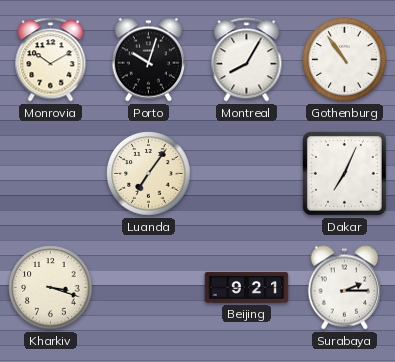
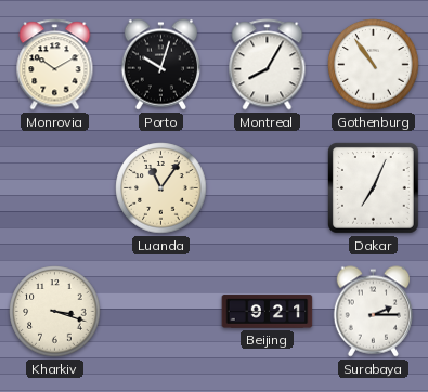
Luanda: 7:06 -> 11:06 (161, 188)
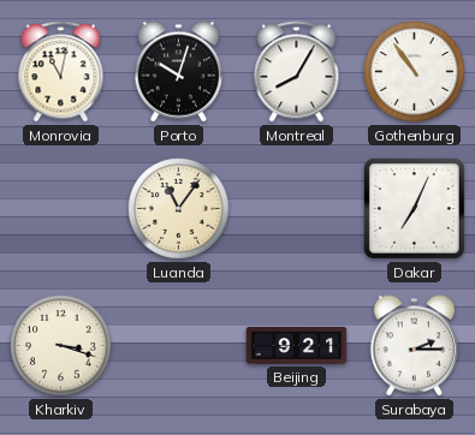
Monrovia: 10:10 -> 11:02 (61, 72)
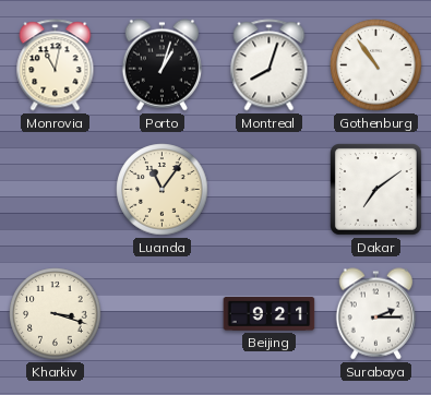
Porto: 10:03 -> 1:03 (161, 65)
Montreal: 8:05 -> 8:03 (270, 65)
Dakar: 7:04 -> 7:09 (376, 190)
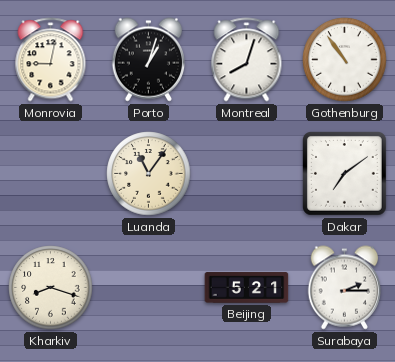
Monrovia: 11:02 -> 9:02 (51, 60)
Kharkiv: 3:18 -> 8:18 (51, 288)
Beijing: 9:21 -> 5:21 (247, 288)
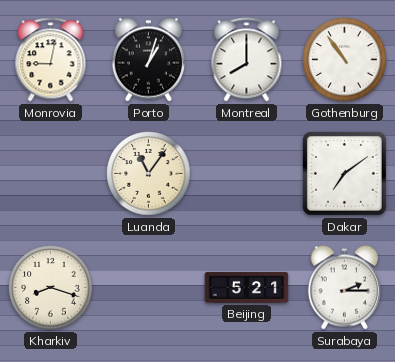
Montreal: 8:03 -> 8:00 (247, 60)
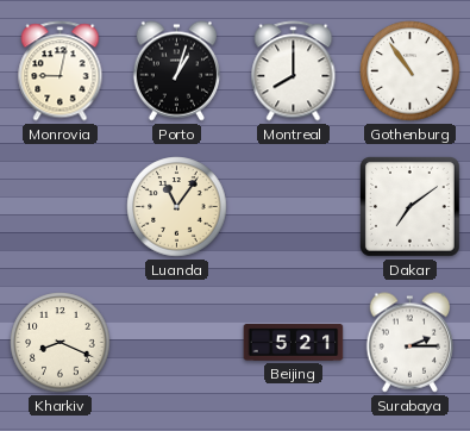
Kharkiv: 8:18 -> 8:19 (61, 343)
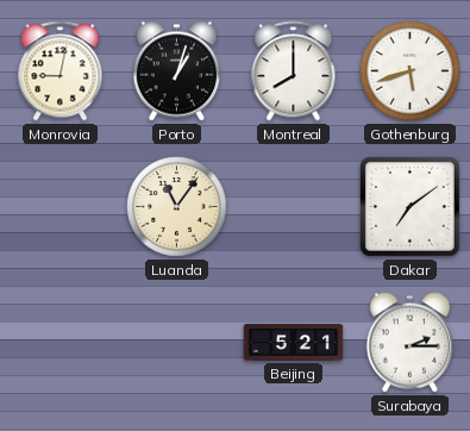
Gothenburg: 10:54 -> 5:42 (411, 71)
Kharkiv: 8:19 -> none (61, 343)
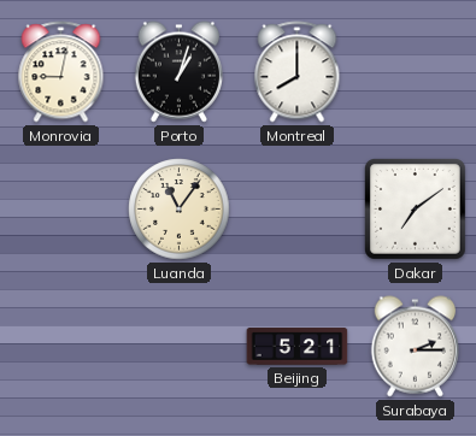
Gothenburg: 5:42 -> none (411, 71)
